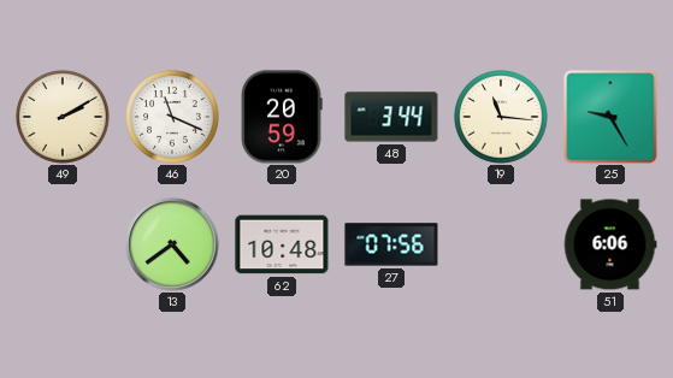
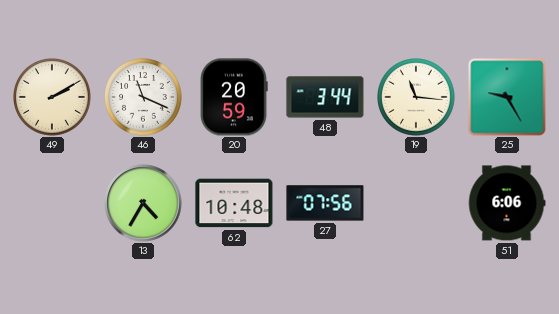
13: 4:39 -> 4:35 (143, 203)
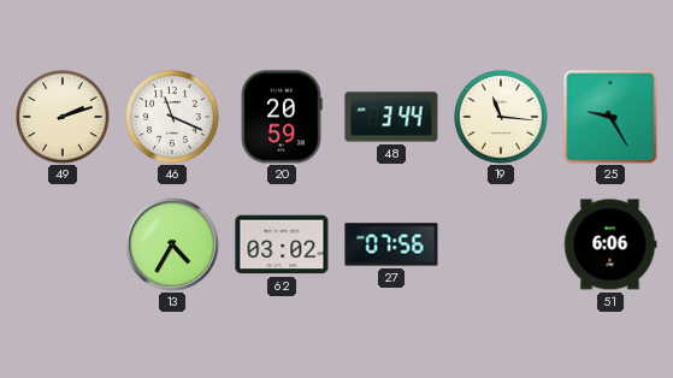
49: 2:10 -> 2:12 (64, 118)
62: 10:48 -> 03:02 (282, 244)
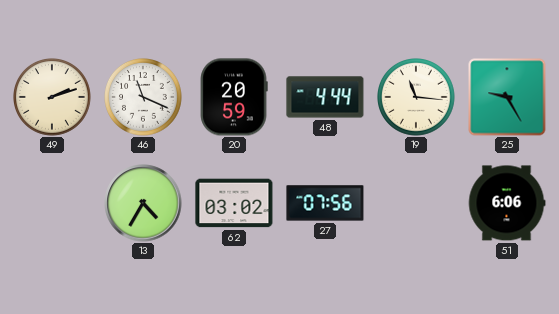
48: 3:44 -> 4:44 (325, 97)
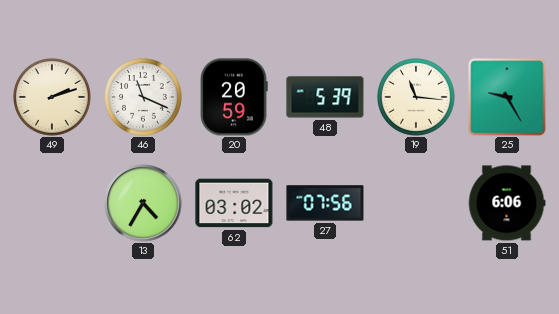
48: 4:44 -> 5:39 (325, 97)
